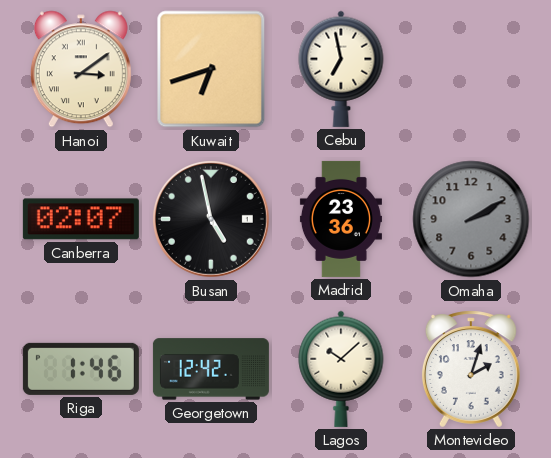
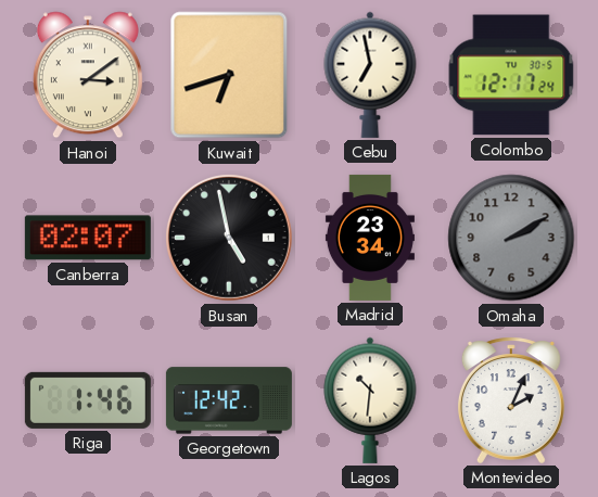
Colombo: none -> 12:17 (511, 75)
Madrid: 23:36 -> 23:34 (370, 238)
Lagos: 10:08 -> 10:31 (370, 400)
Montevideo: 2:03 -> 2:04 (511, 400)
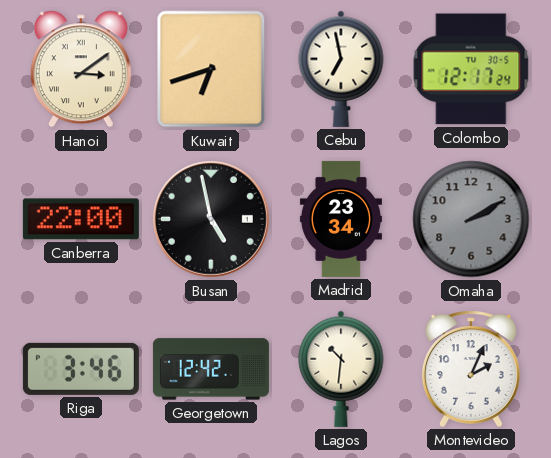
Canberra: 02:07 -> 22:00 (81, 219)
Riga: 1:46 -> 3:46 (81, 369)
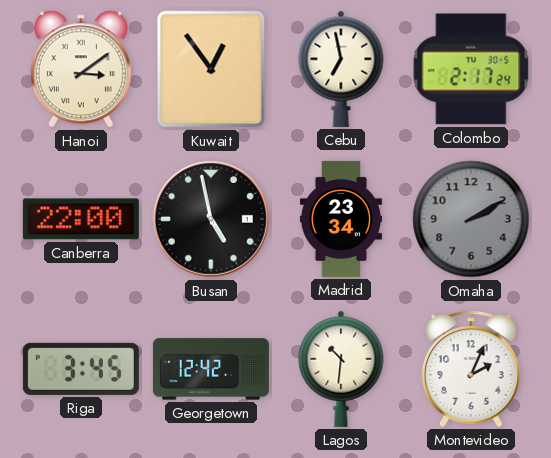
Kuwait: 6:42 -> 12:54 (211, 69)
Colombo: 12:17 -> 2:17 (471, 69)
Riga: 3:46 -> 3:45 (81, 369)
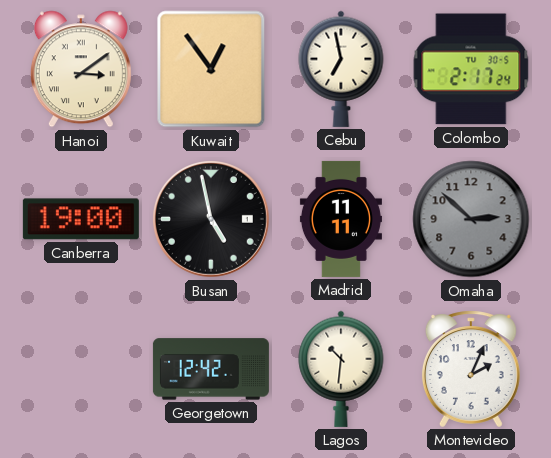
Canberra: 22:00 -> 19:00 (81, 219)
Madrid: 23:34 -> 11:11 (341, 219)
Omaha: 2:10 -> 2:52 (471, 219)
Riga: 3:45 -> none (81, 369)
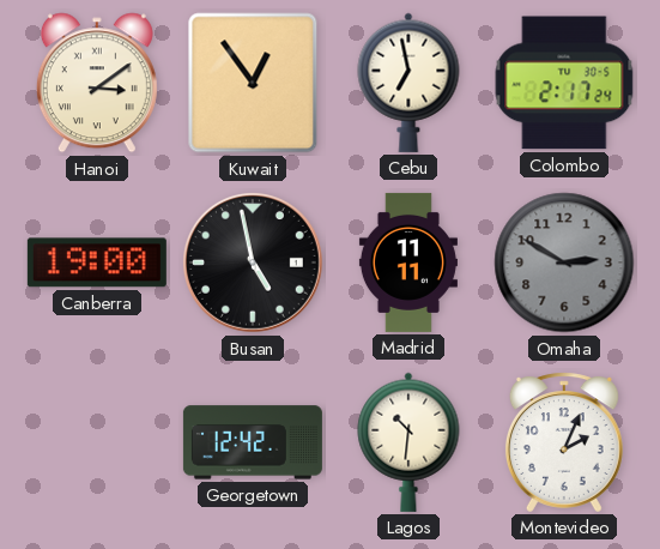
Omaha: 2:52 -> 2:50 (564, 263)
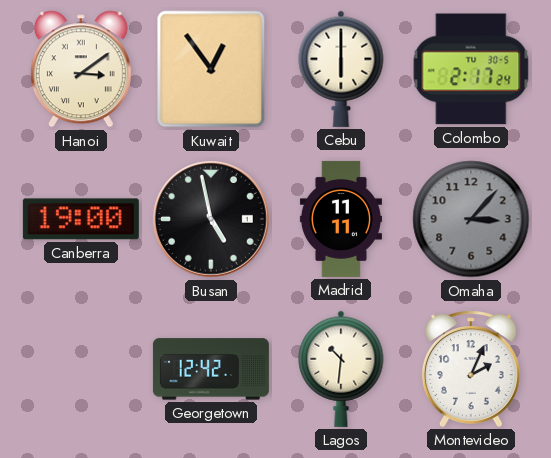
Cebu: 6:58 -> 6:00 (341, 69)
Omaha: 2:50 -> 3:07 (471, 219)
